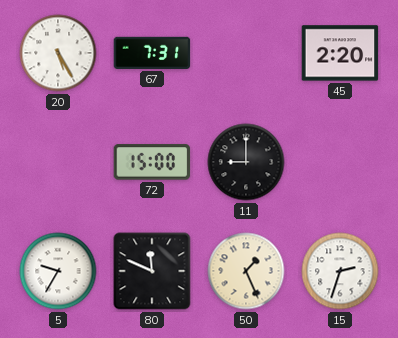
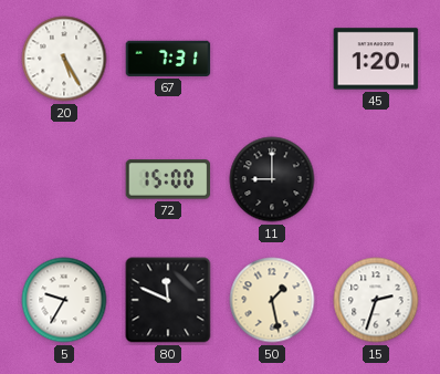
45: 2:20 -> 1:20 (376, 59)
50: 1:26 -> 1:28 (272, 300)
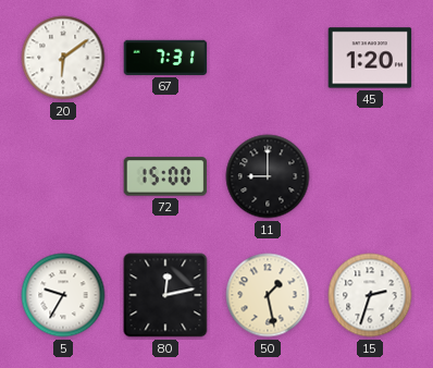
20: 5:25 -> 6:09 (63, 58)
80: 11:49 -> 12:13 (165, 295)
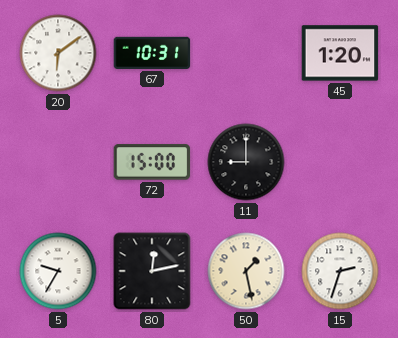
67: 7:31 -> 10:31 (152, 53)
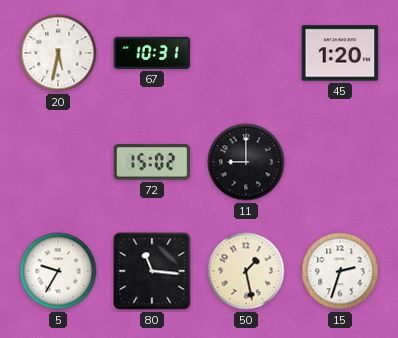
20: 6:09 -> 5:32 (58, 53)
72: 15:00 -> 15:02 (152, 162)
80: 12:13 -> 11:16 (152, 271)
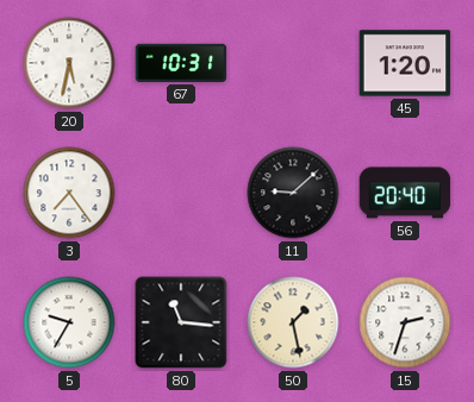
3: none -> 7:24 (69, 193)
72: 15:02 -> none (152, 162)
11: 9:00 -> 9:08 (293, 193)
56: none -> 20:40 (405, 193)
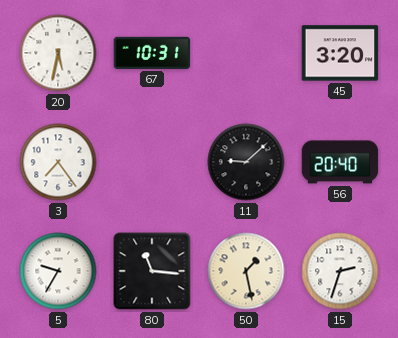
45: 1:20 -> 3:20 (340, 53)
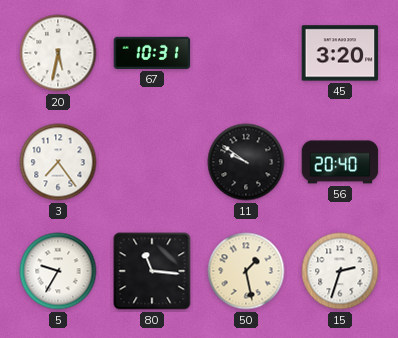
11: 9:08 -> 9:51 (246, 162)
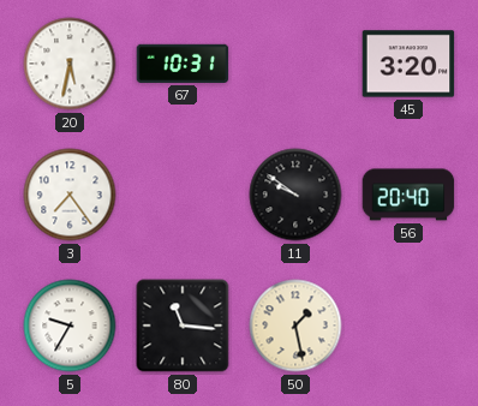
15: 2:33 -> none (340, 271)
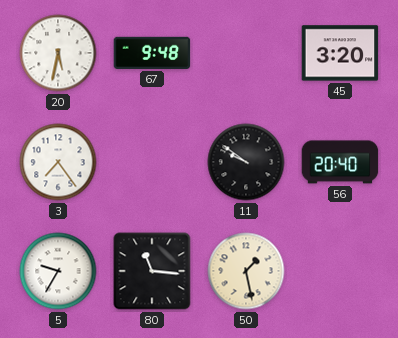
67: 10:31 -> 9:48 (152, 53)
